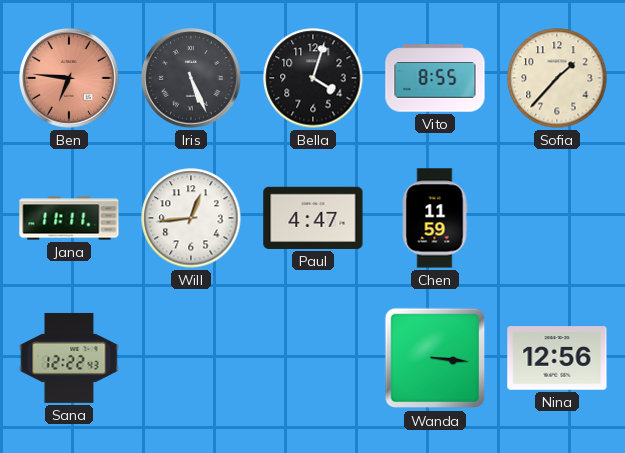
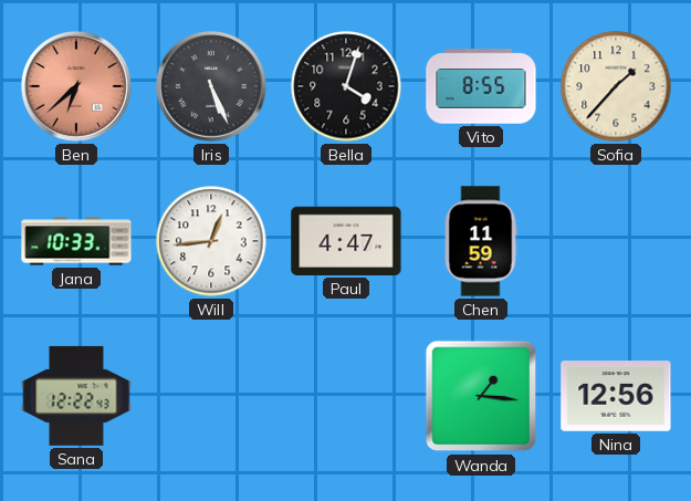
Ben: 6:46 -> 6:38 (76, 86)
Jana: 11:11 -> 10:33 (76, 241)
Wanda: 3:16 -> 1:16 (481, 396)
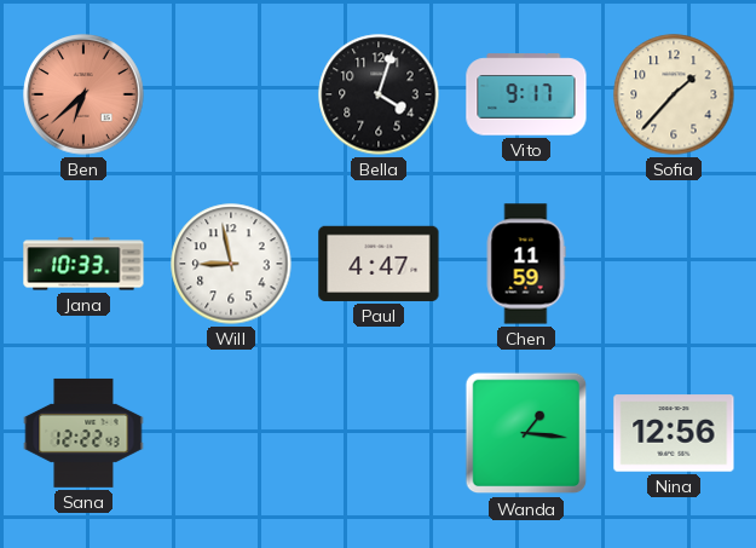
Iris: 5:26 -> none (211, 86)
Vito: 8:55 -> 9:17 (526, 94)
Will: 12:44 -> 8:58 (231, 264)
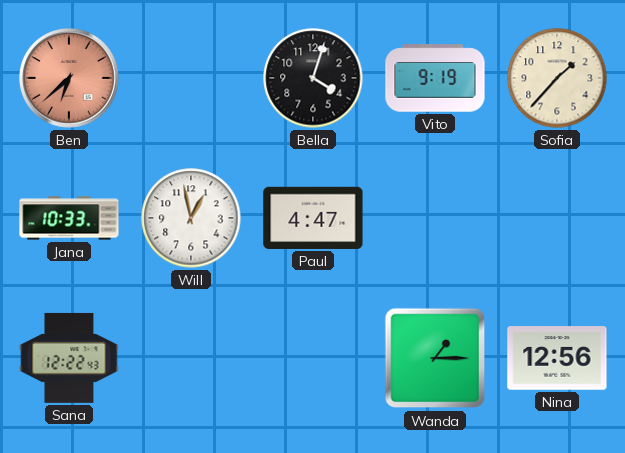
Vito: 9:17 -> 9:19 (435, 78)
Will: 8:58 -> 12:58 (191, 218)
Chen: 11:59 -> none (526, 264)
Wanda: 1:16 -> 1:15 (435, 358)
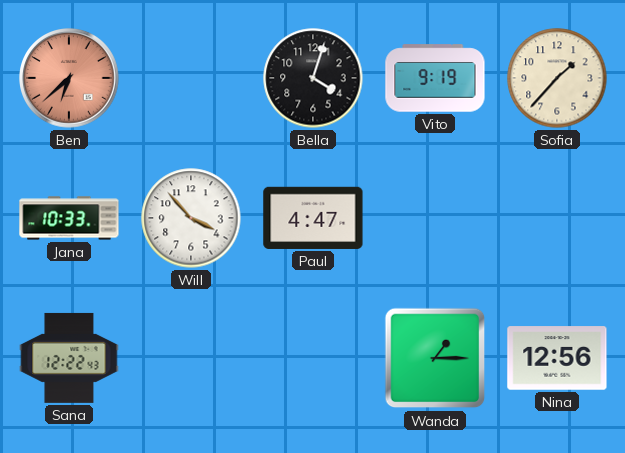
Will: 12:58 -> 3:53 (191, 218)
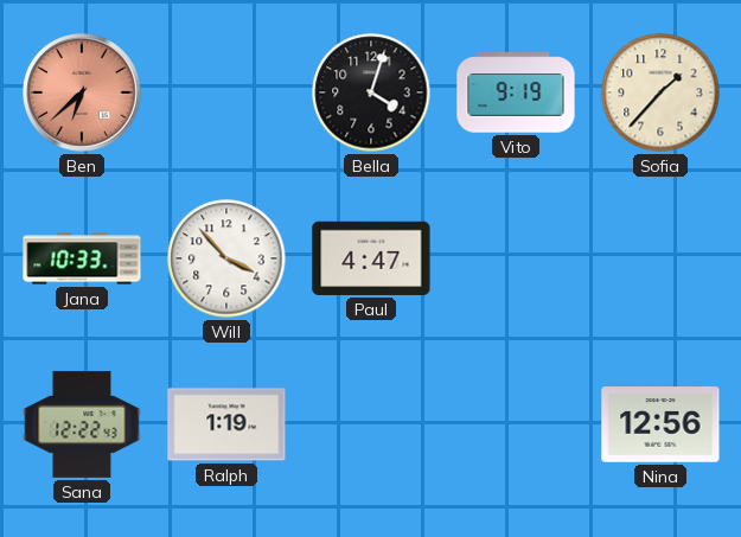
Ralph: none -> 1:19 (226, 424)
Wanda: 1:15 -> none (435, 358)
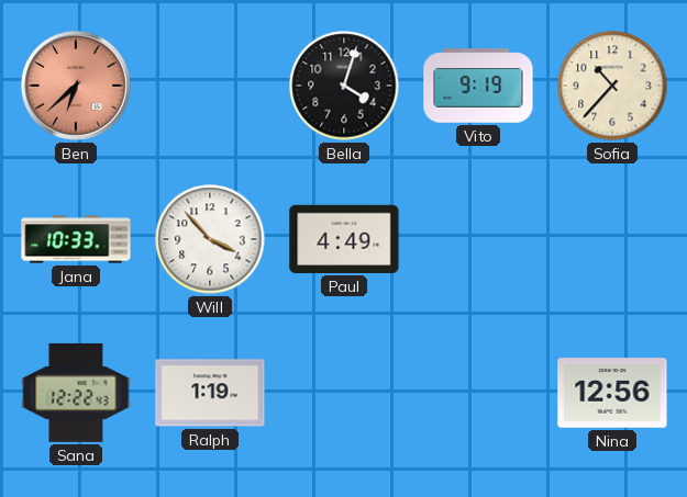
Sofia: 1:37 -> 10:37 (612, 86)
Paul: 4:47 -> 4:49 (344, 239)
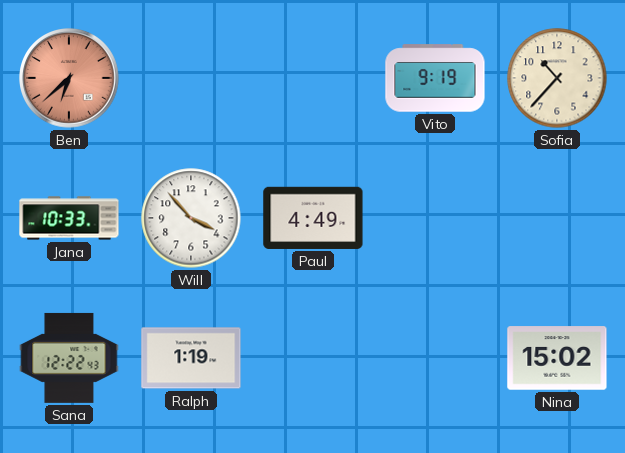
Bella: 4:03 -> none (344, 86)
Nina: 12:56 -> 15:02 (557, 358)
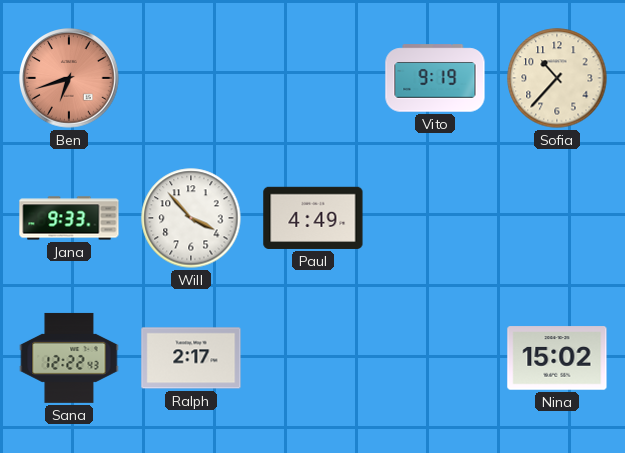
Ben: 6:38 -> 6:42 (69, 78)
Jana: 10:33 -> 9:33 (69, 218)
Ralph: 1:19 -> 2:17 (191, 358)
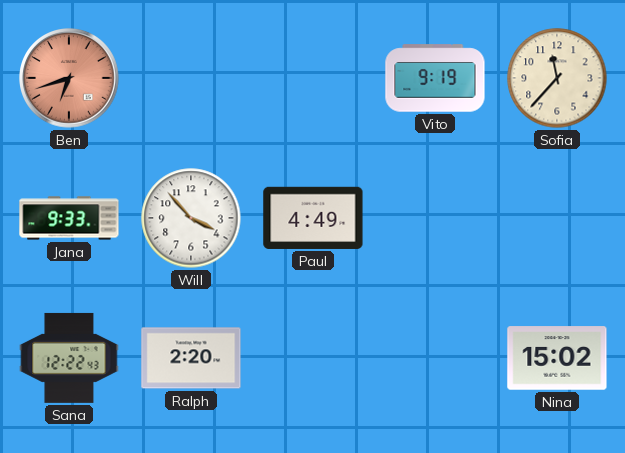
Sofia: 10:37 -> 11:37 (557, 78)
Ralph: 2:17 -> 2:20 (191, 358)
